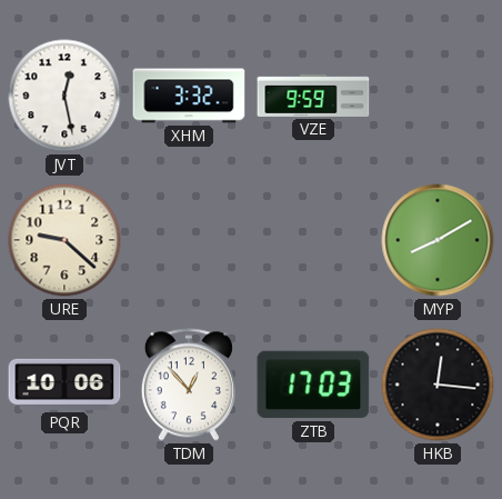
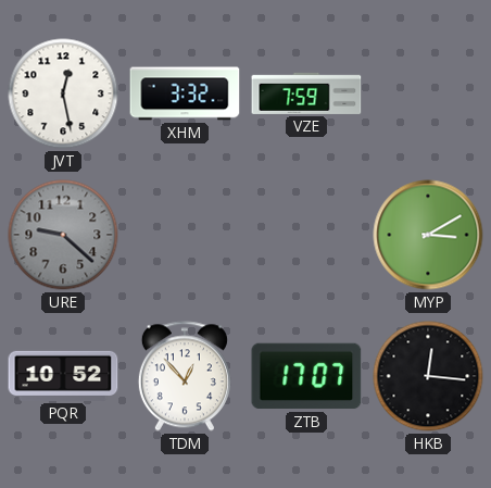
VZE: 9:59 -> 7:59 (306, 93)
URE dial: cream -> grey (63, 235)
MYP: 8:10 -> 3:10 (428, 235)
PQR: 10:06 -> 10:52 (63, 376)
ZTB: 17:03 -> 17:07 (306, 376)
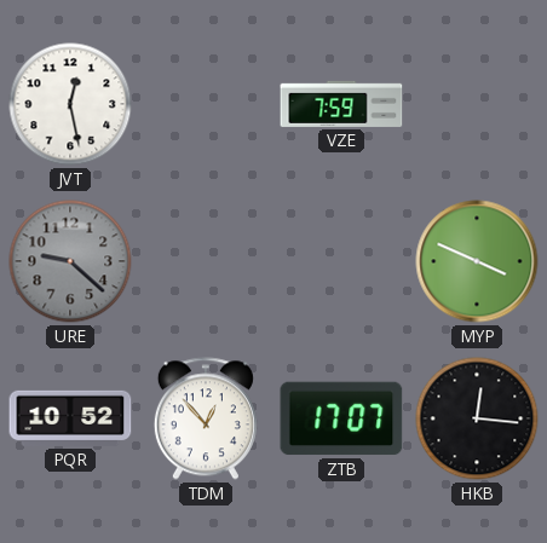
XHM: 3:32 -> none (185, 93)
MYP: 3:10 -> 3:49 (477, 261)
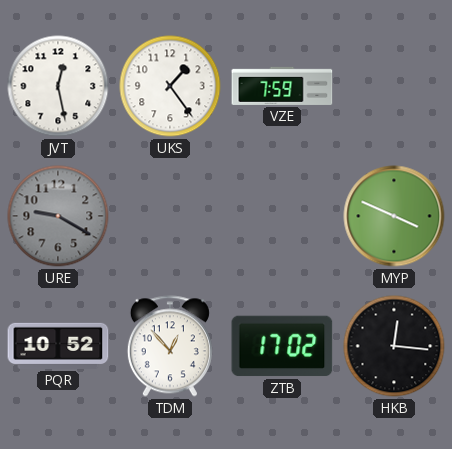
UKS: none -> 1:24 (170, 86)
URE: 9:22 -> 9:20 (58, 216)
ZTB: 17:07 -> 17:02 (282, 346)
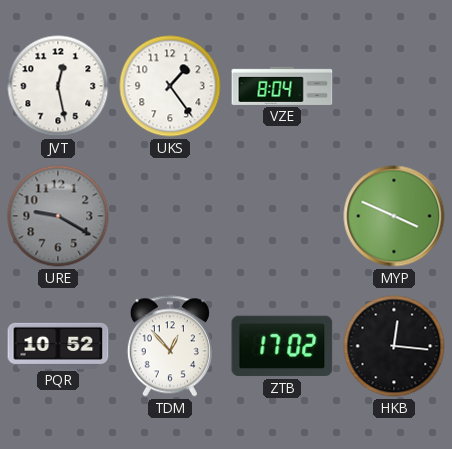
VZE: 7:59 -> 8:04 (282, 86)
